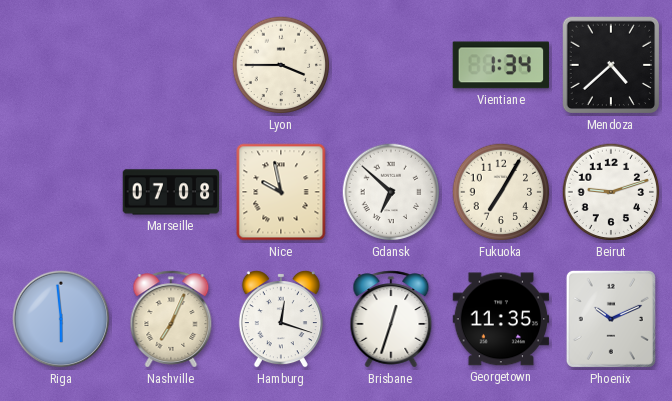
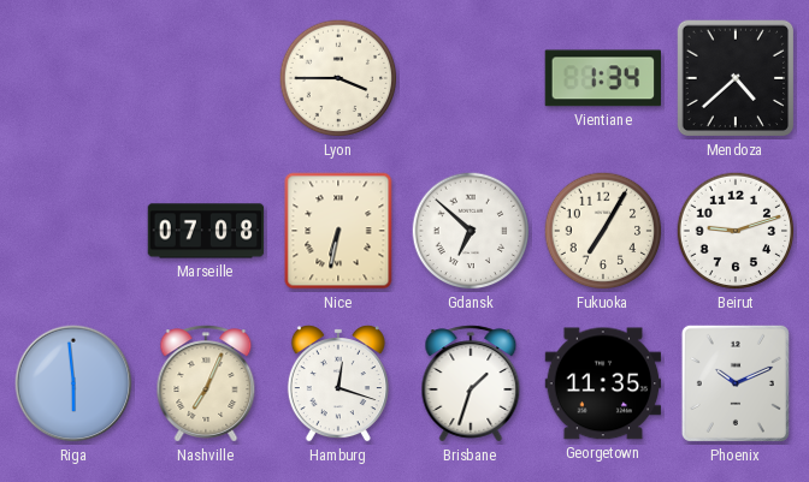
Nice: 9:58 -> 6:32 (338, 231)
Brisbane: 12:33 -> 1:33 (471, 383)
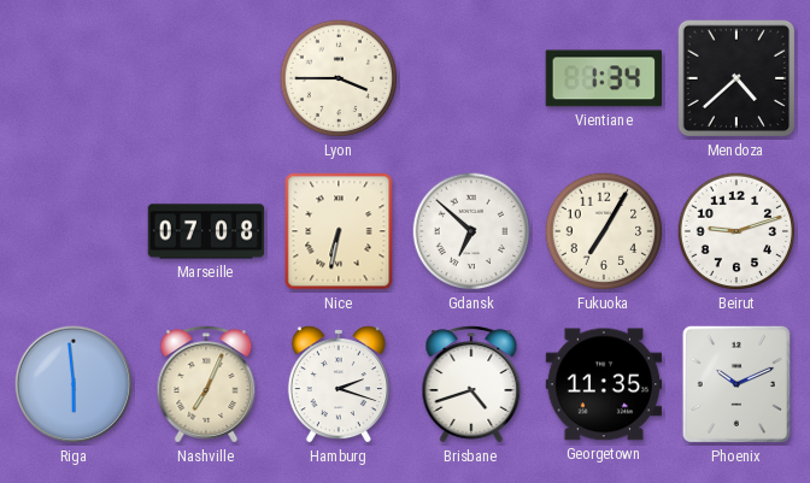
Hamburg: 12:18 -> 2:18 (339, 384)
Brisbane: 1:33 -> 4:42 (471, 384)
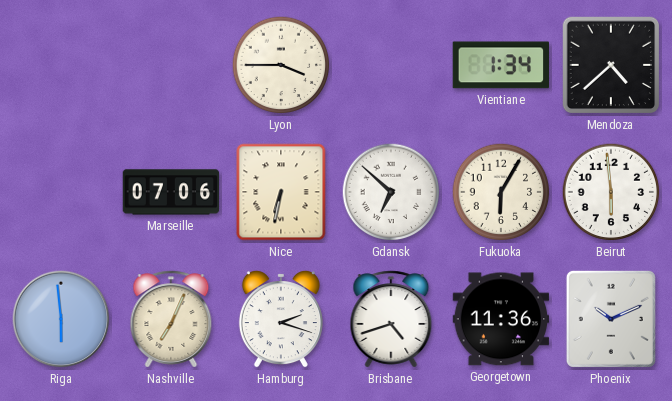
Marseille: 07:08 -> 07:06 (171, 192)
Fukuoka: 7:05 -> 6:05 (501, 192)
Beirut: 9:12 -> 5:59 (611, 192)
Georgetown: 11:35 -> 11:36 (501, 319)
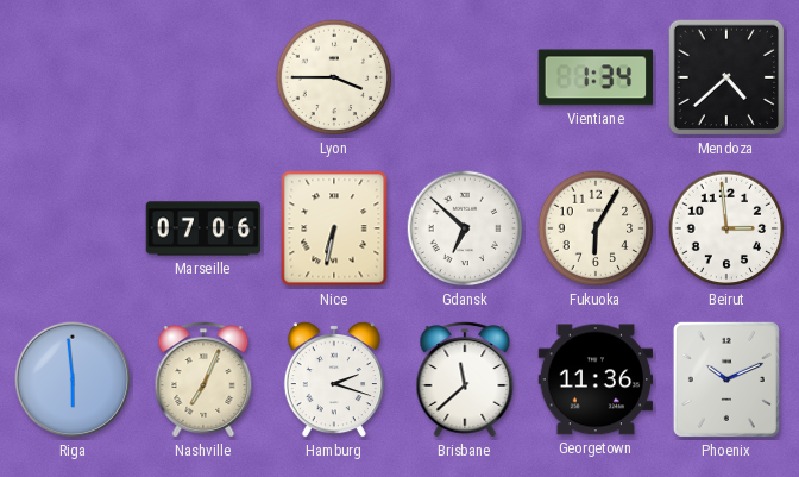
Beirut: 5:59 -> 2:59 (726, 228)
Brisbane: 4:42 -> 11:38 (465, 379)
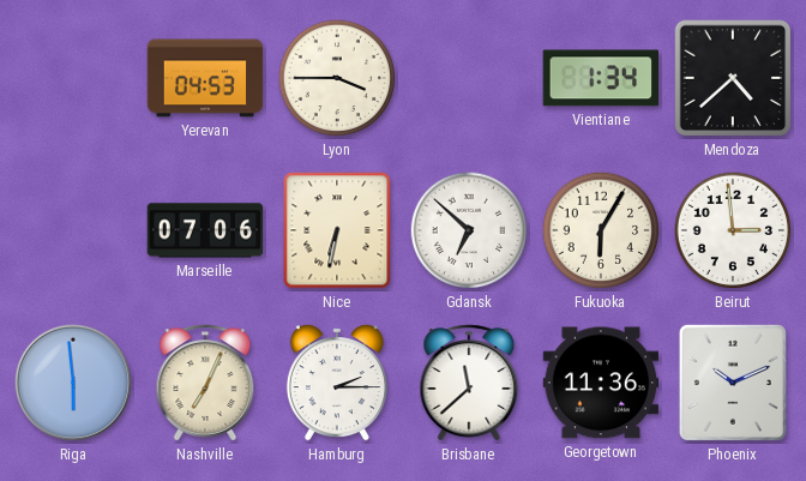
Yerevan: none -> 04:53 (205, 78)
Hamburg: 2:18 -> 2:15 (337, 383)
